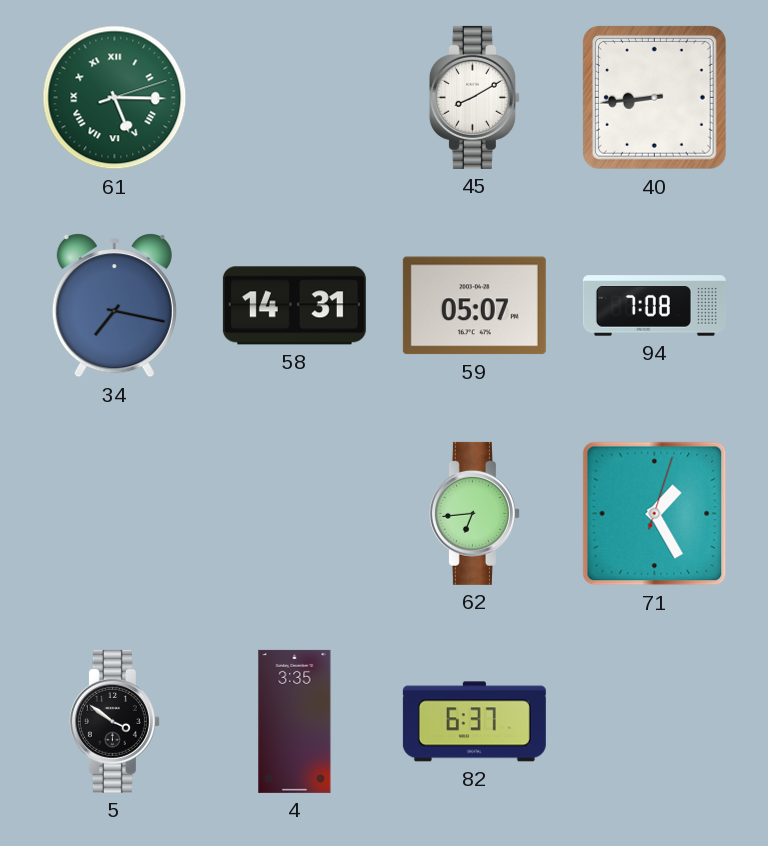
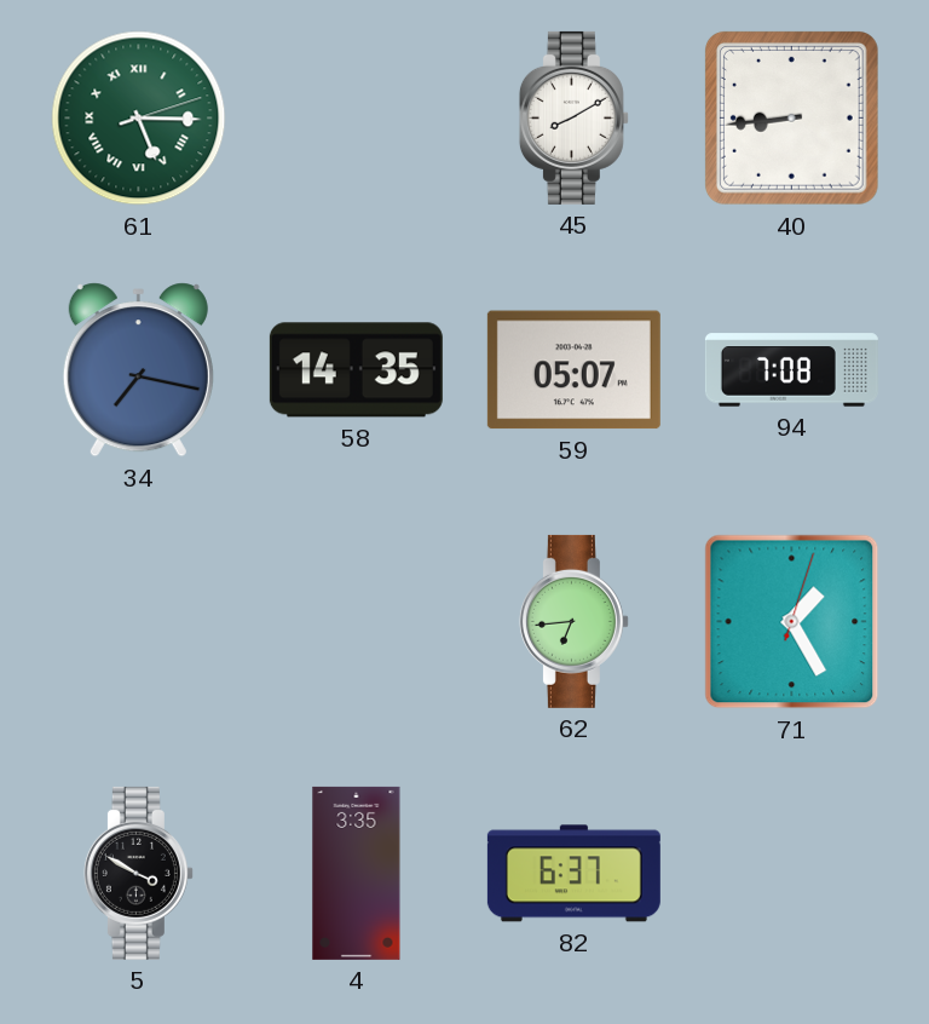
58: 14:31 -> 14:35 (356, 370)
5: 3:51 -> 3:50 (138, 873)
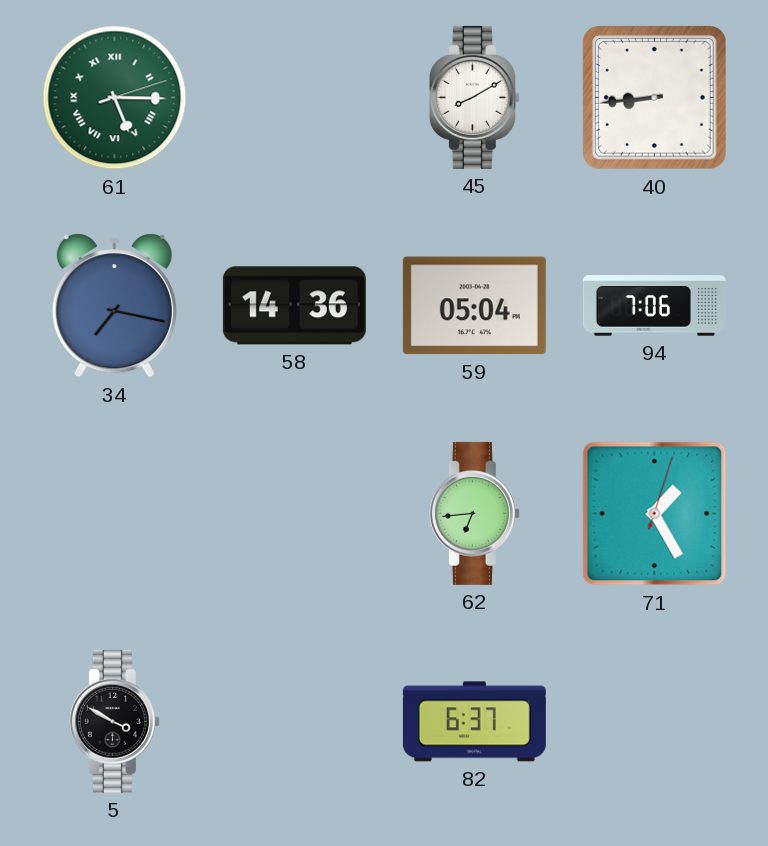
58: 14:35 -> 14:36 (294, 306)
59: 05:07 -> 05:04 (474, 306)
94: 7:08 -> 7:06 (654, 306)
4: 3:35 -> none (357, 873)
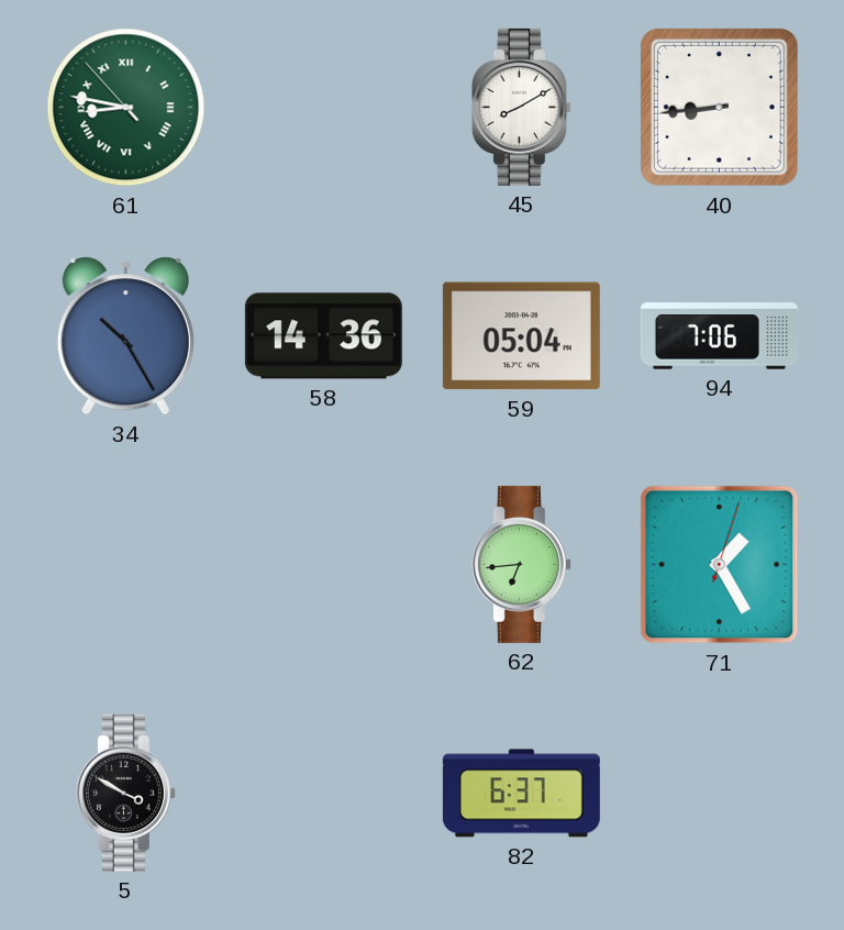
61: 5:15 -> 8:46 (126, 108)
34: 7:17 -> 10:25 (125, 336)
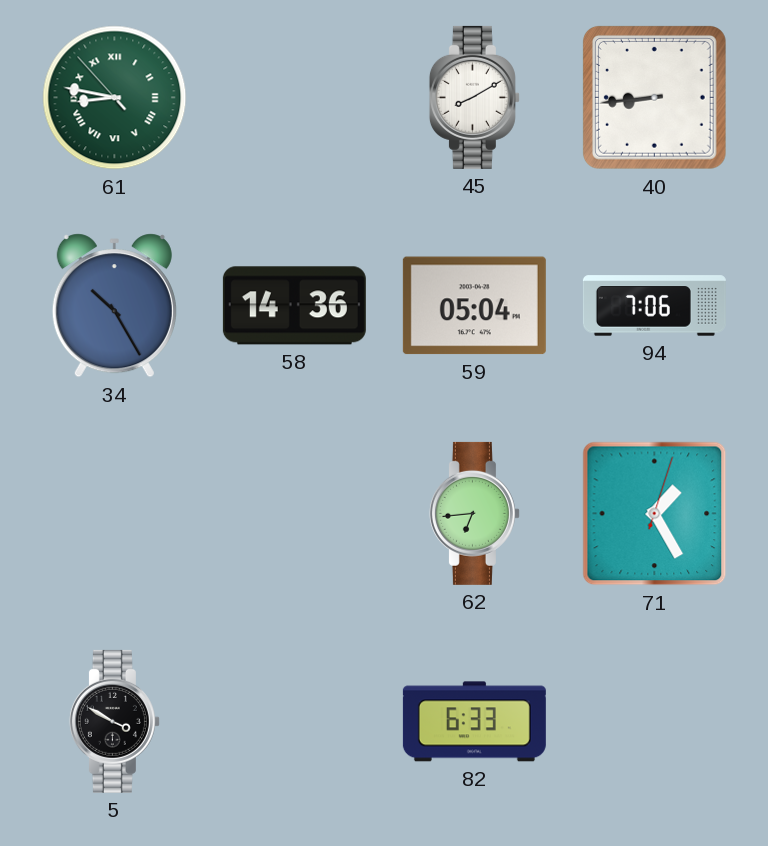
82: 6:37 -> 6:33 (474, 722)
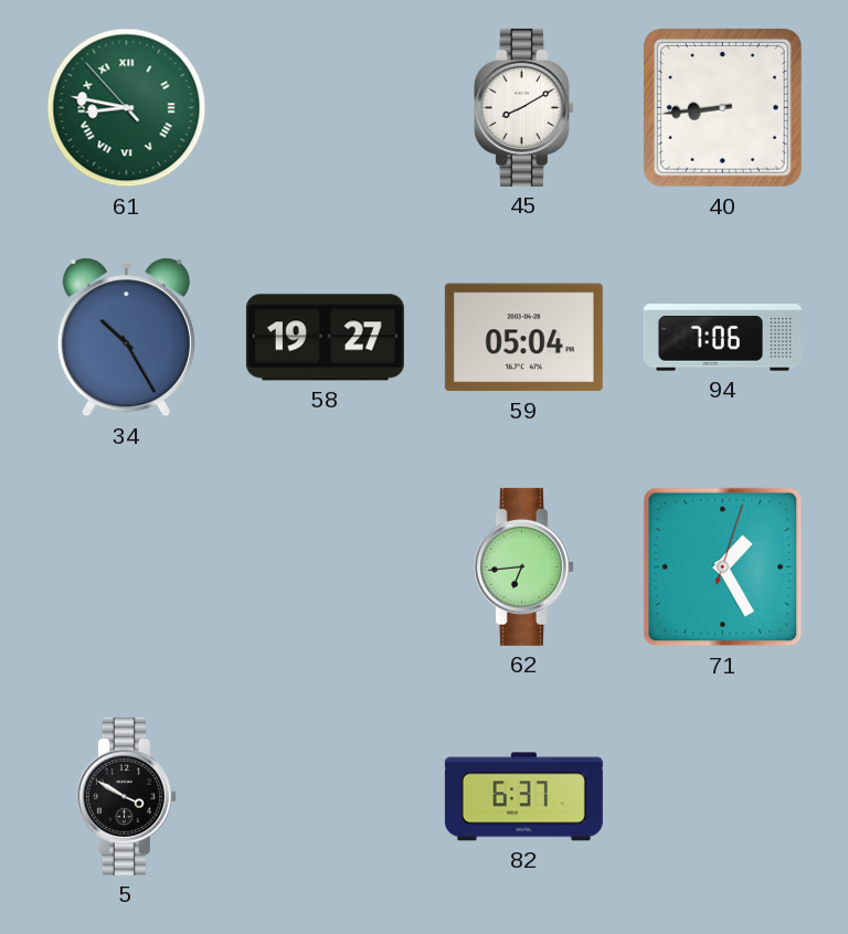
58: 14:36 -> 19:27 (325, 338)
82: 6:33 -> 6:37 (523, 797)
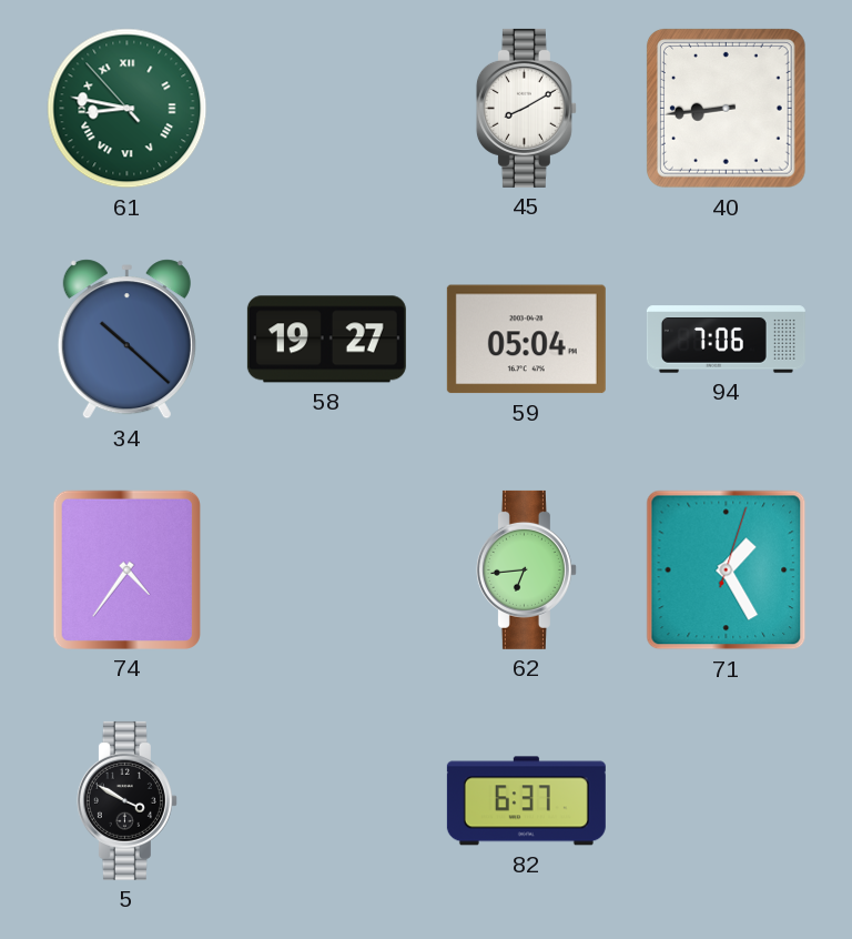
34: 10:25 -> 10:22 (126, 340)
74: none -> 4:36 (126, 569)
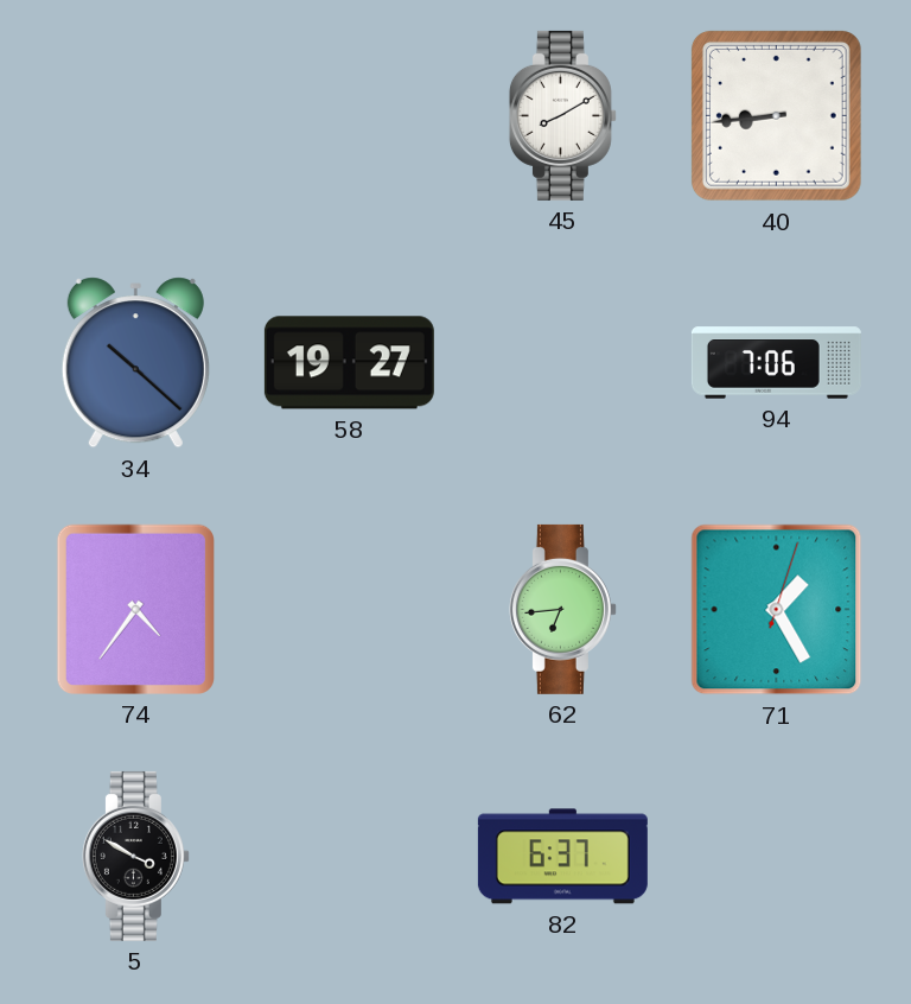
61: 8:46 -> none (128, 109)
59: 05:04 -> none (526, 340)
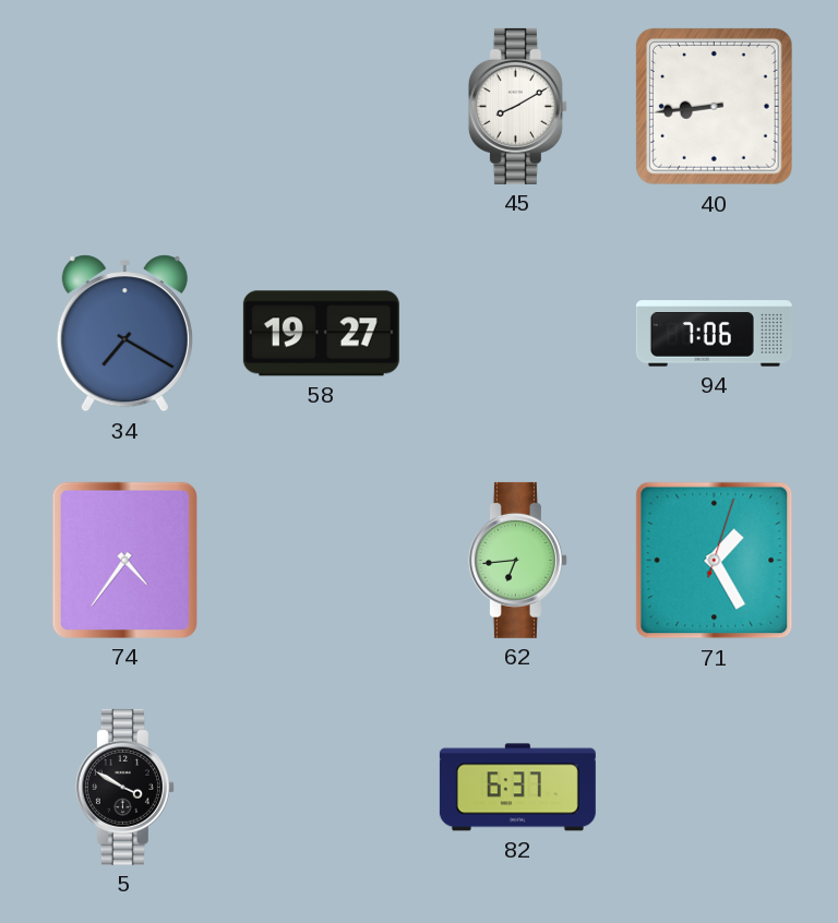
34: 10:22 -> 7:20 (124, 334)
